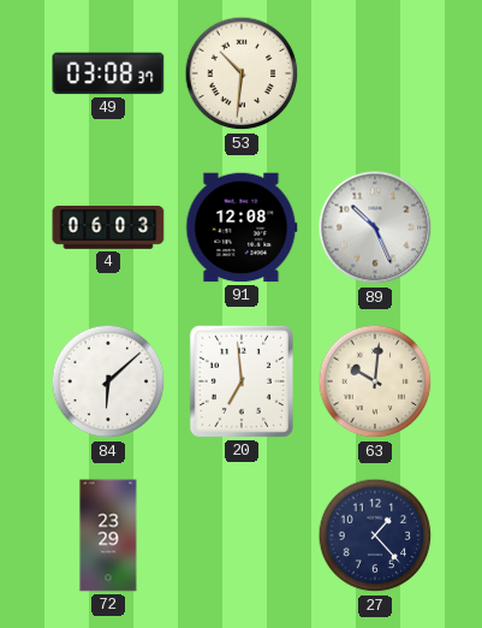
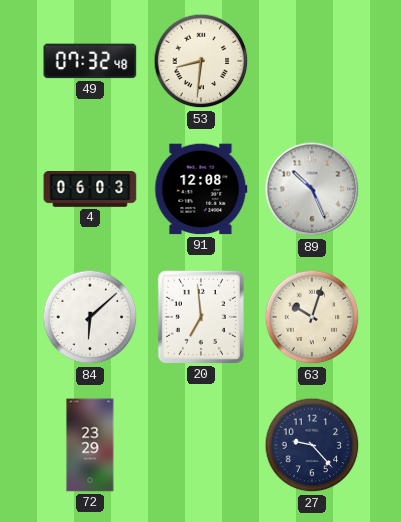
49: 03:08 -> 07:32 (90, 61)
53: 10:31 -> 8:31 (201, 61)
63: 10:01 -> 10:03 (312, 317)
27: 1:23 -> 9:23 (312, 445)
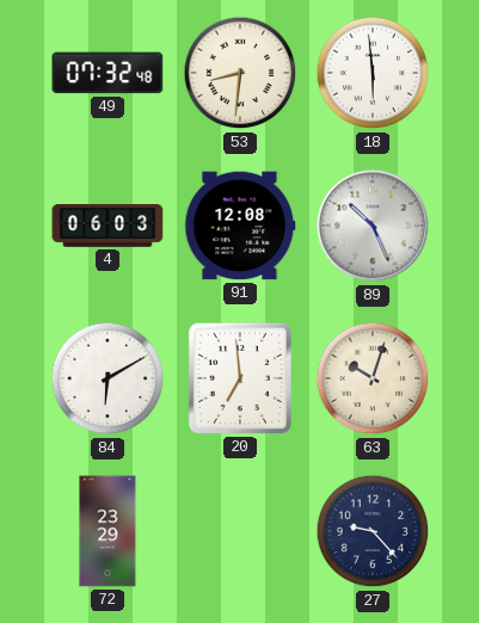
18: none -> 5:59 (373, 73)
84: 6:08 -> 6:10 (108, 378)
